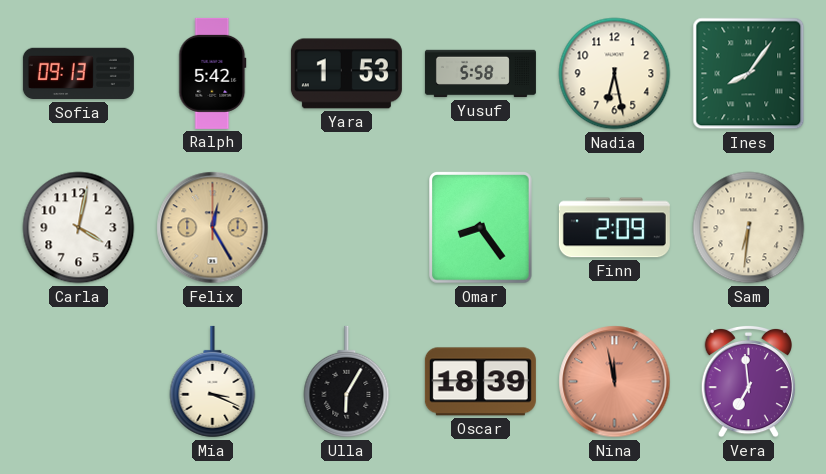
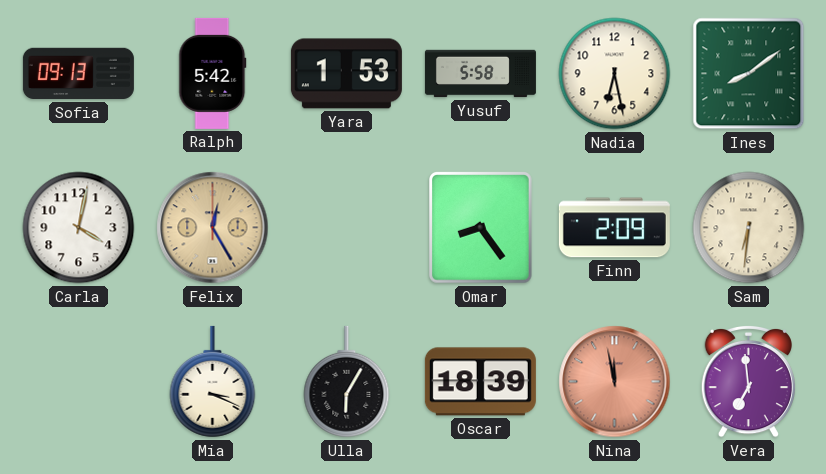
Ines: 8:06 -> 8:09 (749, 74)
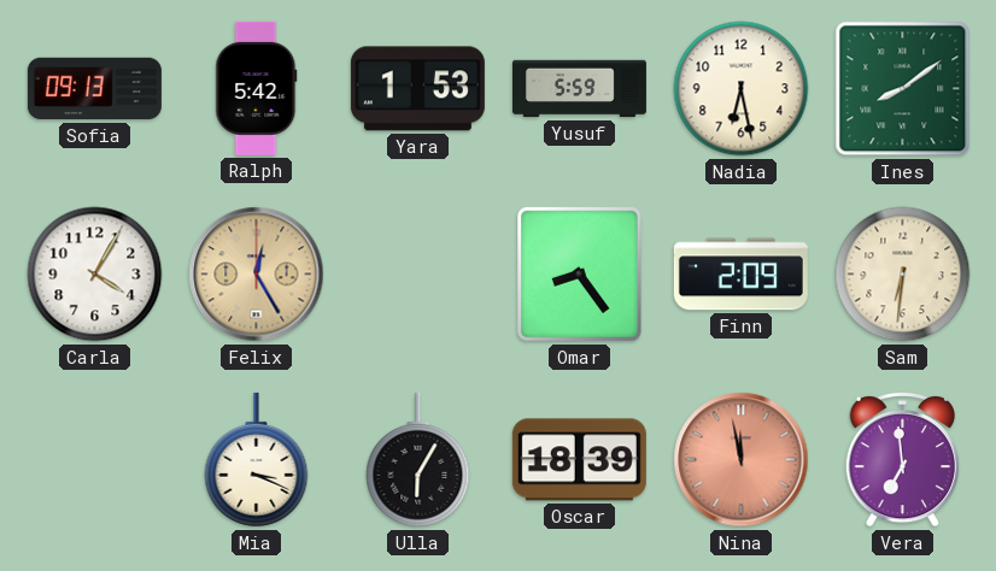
Yusuf: 5:58 -> 5:59 (579, 89)
Carla: 4:02 -> 4:05 (95, 275)
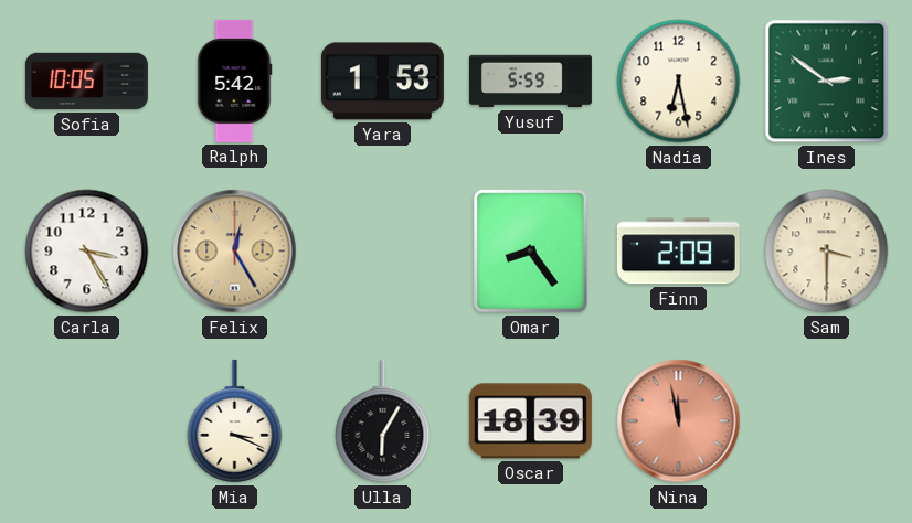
Sofia: 09:13 -> 10:05 (86, 82)
Ines: 8:09 -> 2:51 (827, 82)
Carla: 4:05 -> 3:25 (87, 252)
Sam: 6:31 -> 3:30 (827, 252)
Vera: 6:59 -> none (902, 459)
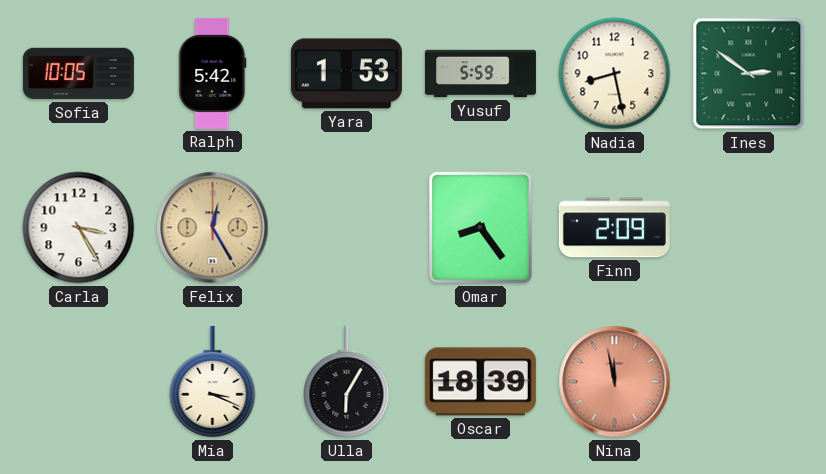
Nadia: 6:28 -> 8:28 (615, 74)
Sam: 3:30 -> none (827, 252)
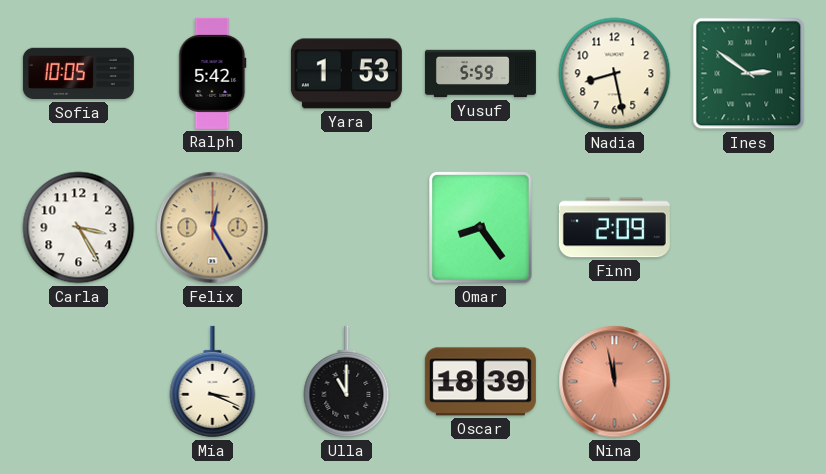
Ulla: 6:05 -> 11:00 (347, 382)
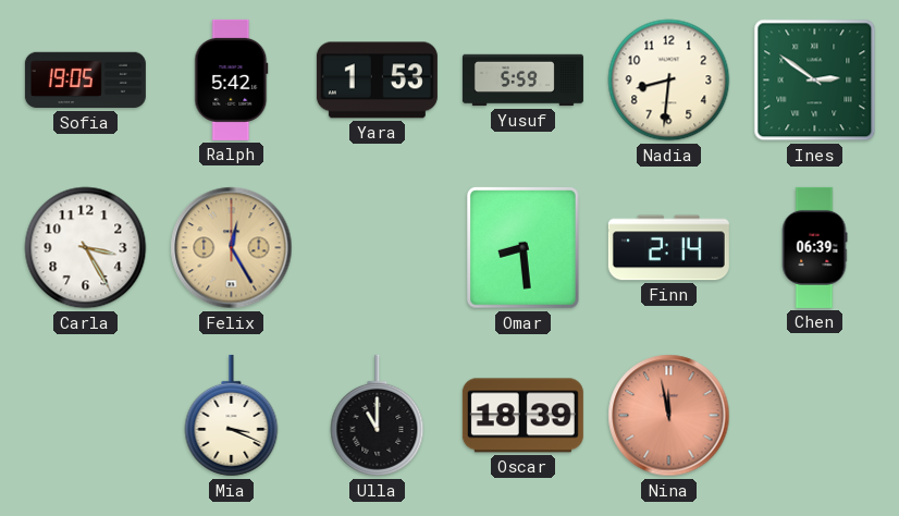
Sofia: 10:05 -> 19:05 (85, 81)
Nadia: 8:28 -> 8:31 (669, 81)
Omar: 8:24 -> 8:29 (524, 248)
Finn: 2:09 -> 2:14 (668, 248)
Chen: none -> 06:39 (814, 247)
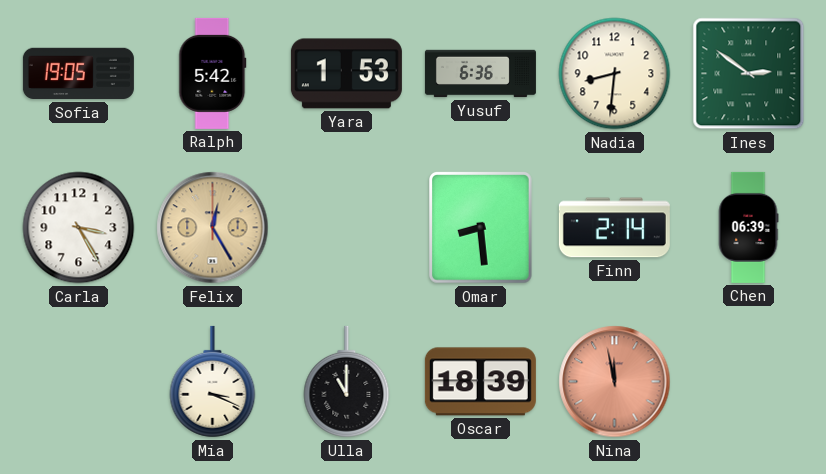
Yusuf: 5:59 -> 6:36 (480, 74)
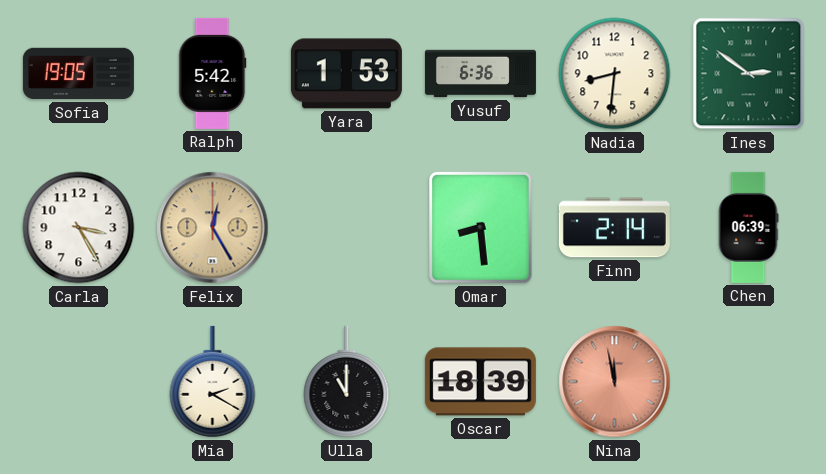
Mia: 3:19 -> 2:20 (213, 382)
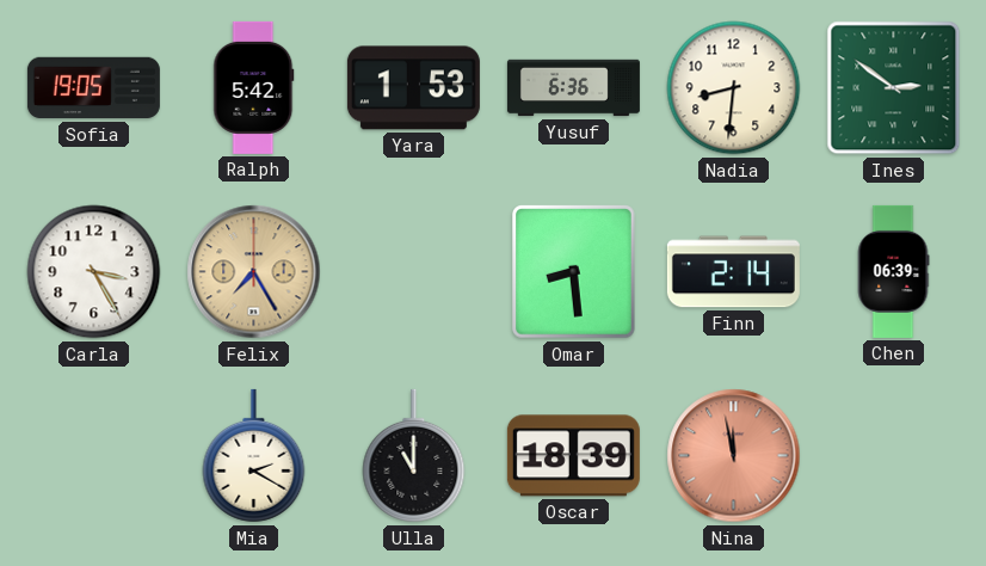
Felix: 12:25 -> 7:25 (254, 272)
